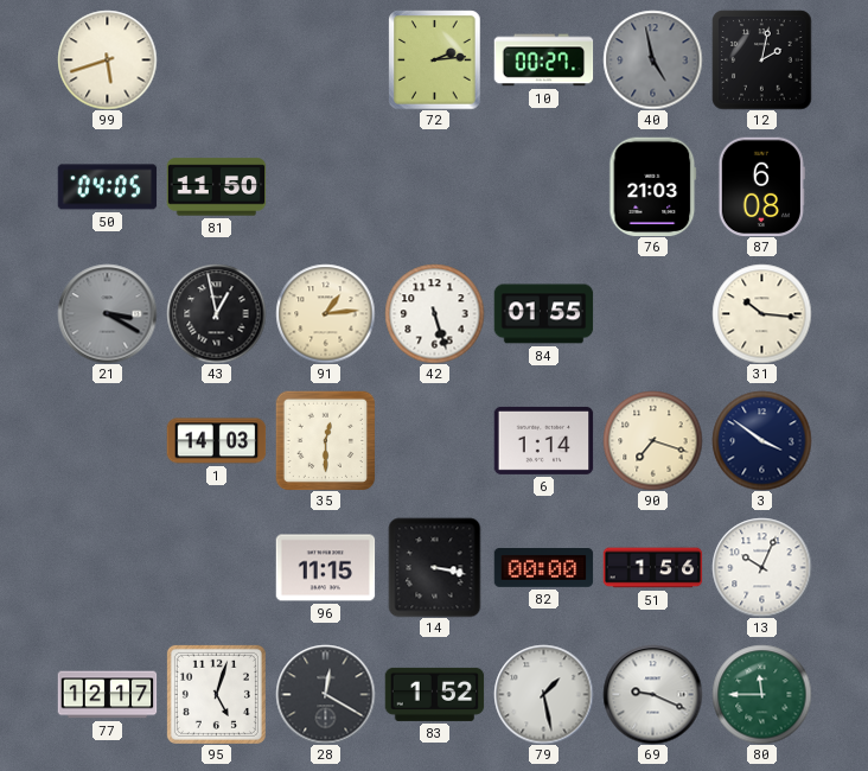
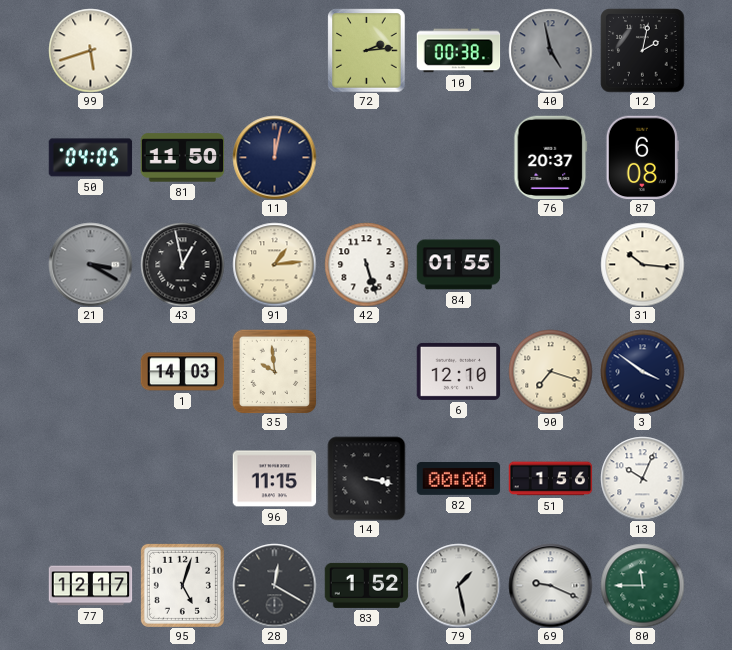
10: 00:27 -> 00:38 (458, 51)
11: none -> 12:02 (274, 157)
76: 21:03 -> 20:37 (551, 157)
35: 12:30 -> 9:59 (274, 371)
6: 1:14 -> 12:10 (458, 371)
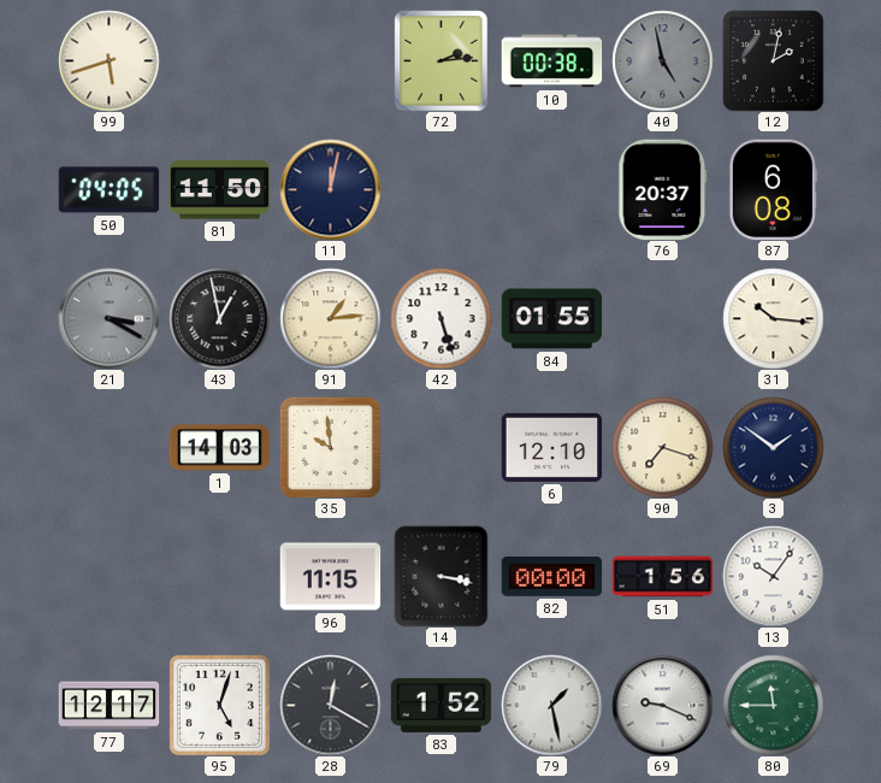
3: 3:51 -> 1:51 (773, 447)
13: 10:04 -> 10:06 (773, 576)
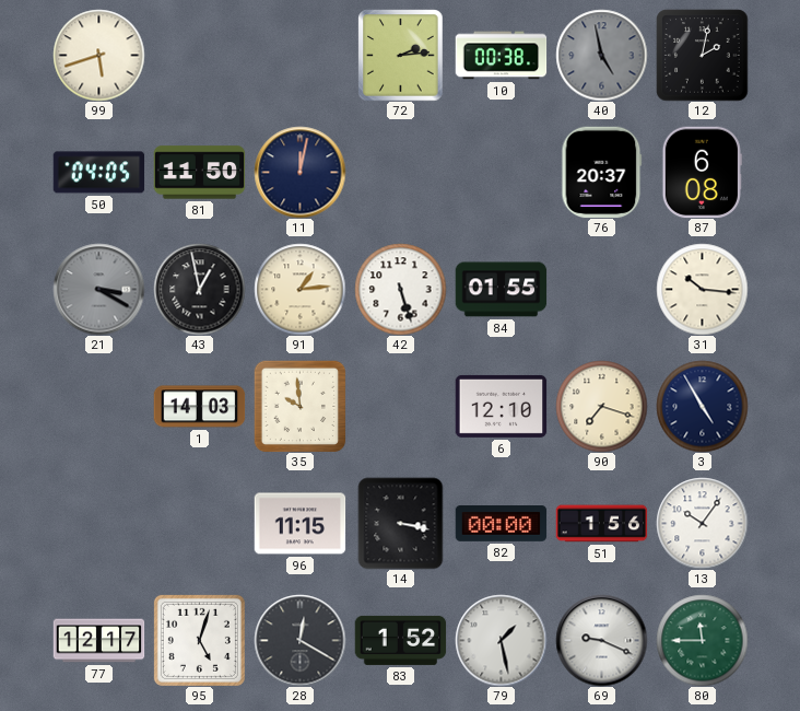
3: 1:51 -> 4:55 (702, 406)
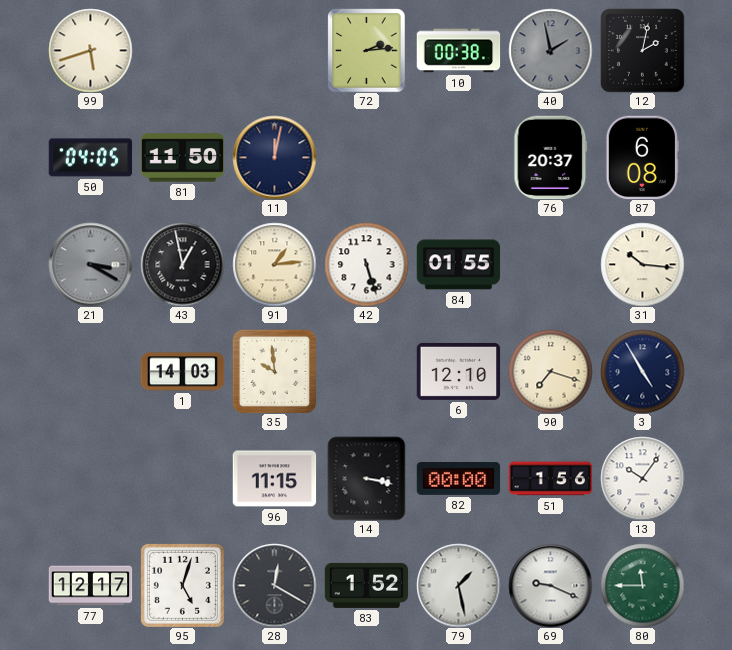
40: 4:58 -> 1:58 (550, 50)
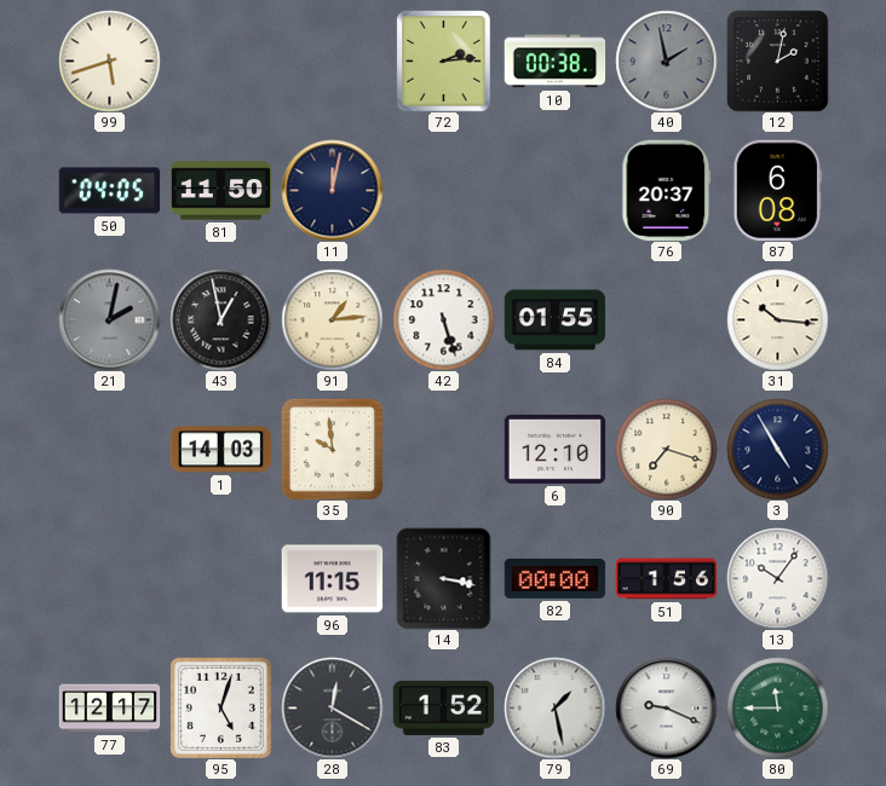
21: 3:20 -> 2:02 (109, 319)
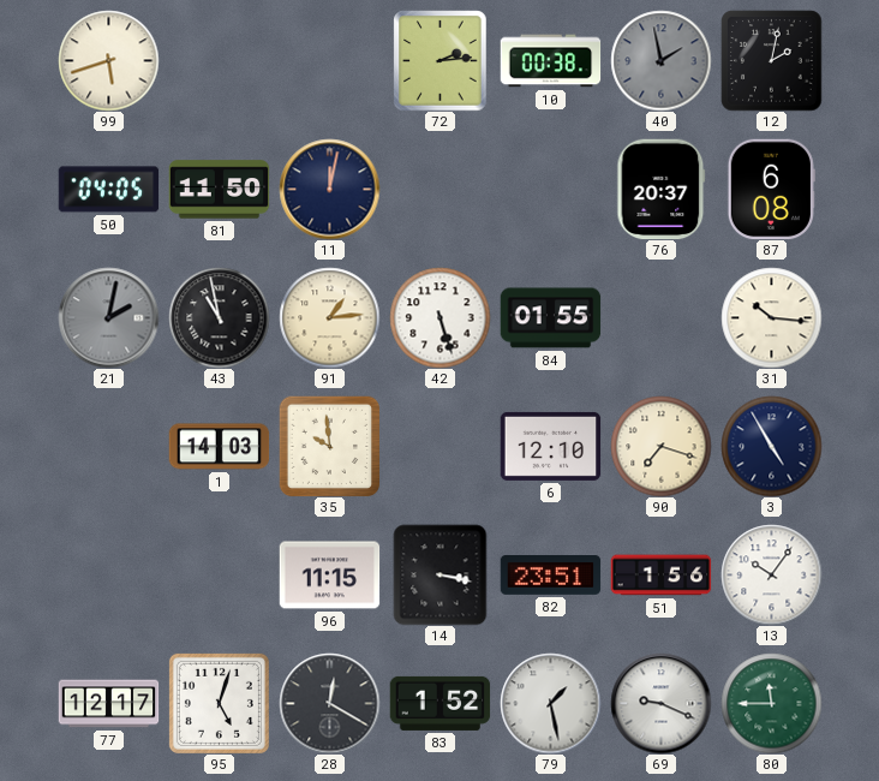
43: 12:58 -> 10:58 (219, 317)
82: 00:00 -> 23:51 (550, 576)
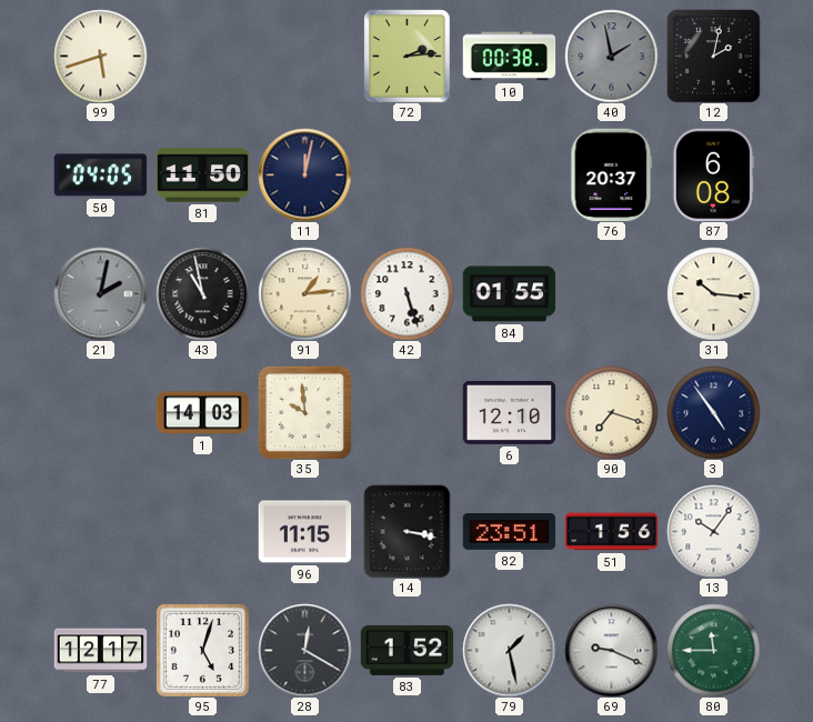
3: 4:55 -> 4:54 (713, 412)
